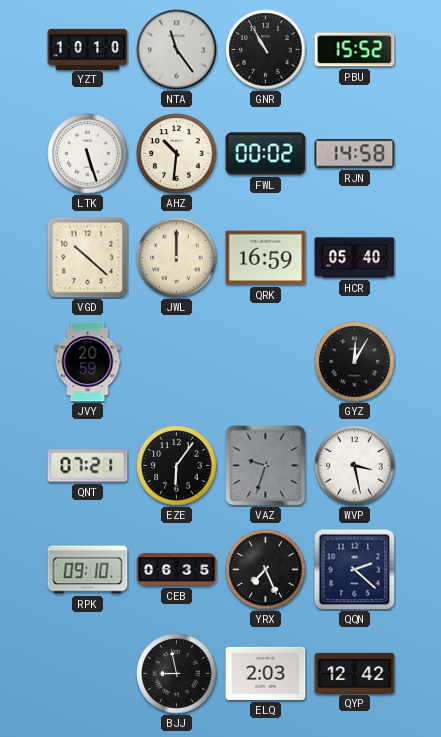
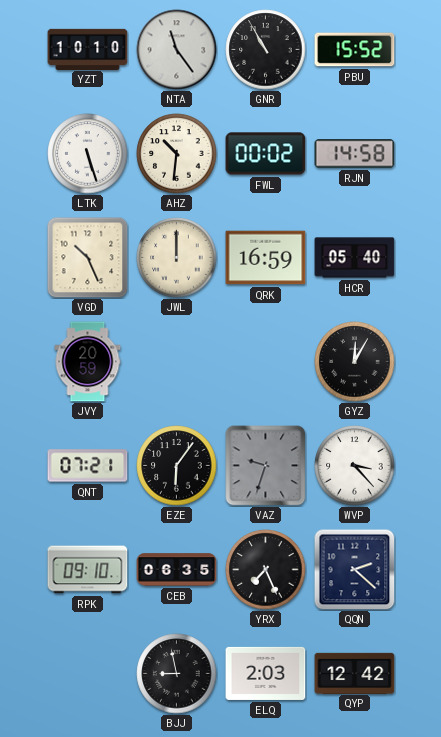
VGD: 10:22 -> 10:26 (88, 258)
WVP: 3:28 -> 3:23 (355, 466)
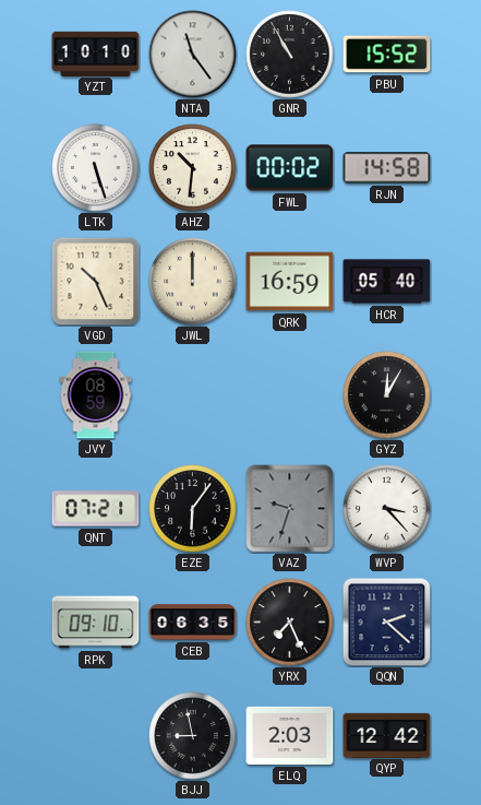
JVY: 20:59 -> 08:59 (96, 395)
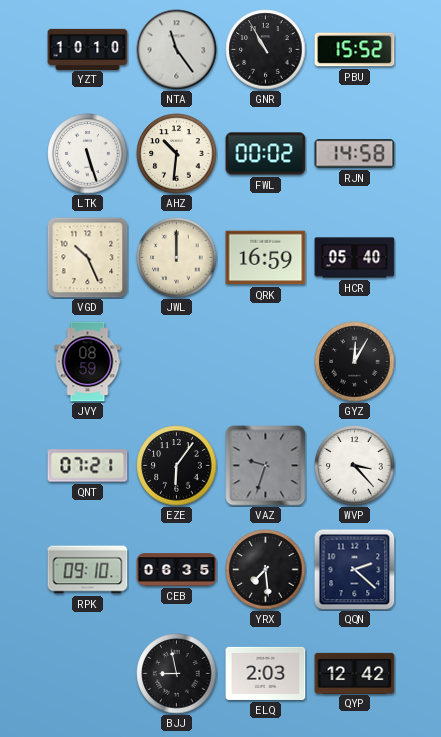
YRX: 7:26 -> 7:29 (266, 570)
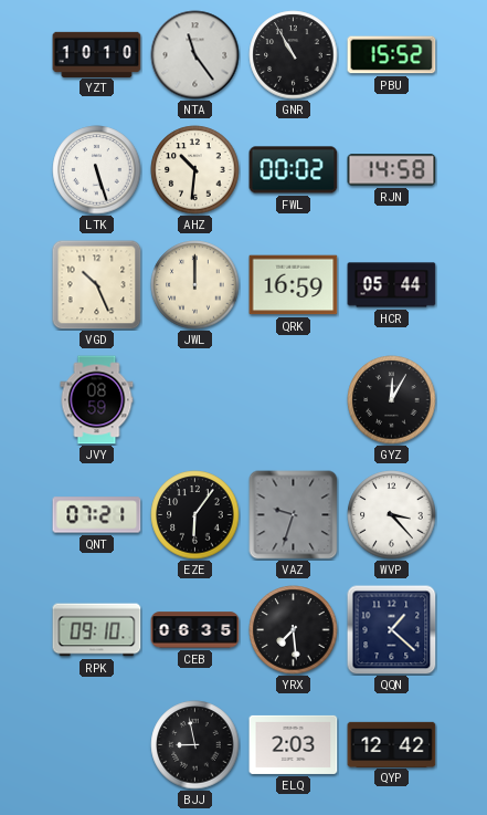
HCR: 05:40 -> 05:44 (392, 285)
QQN: 2:22 -> 1:22 (392, 630)
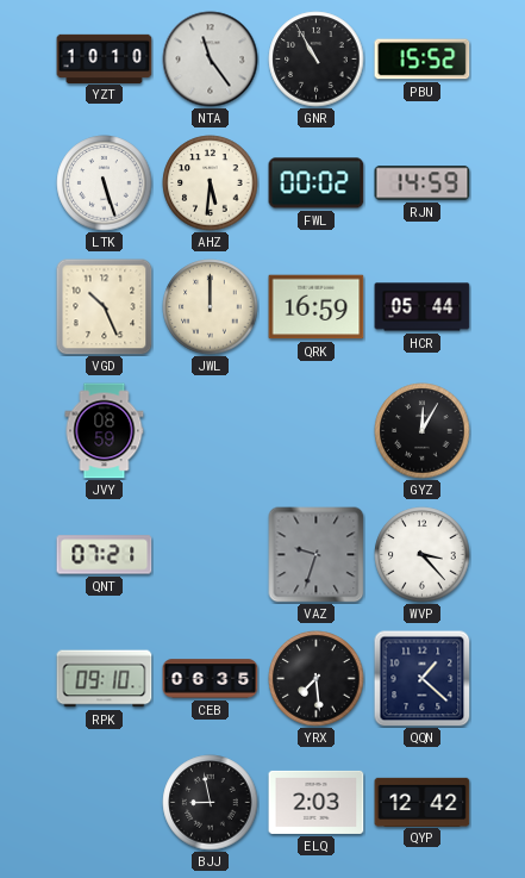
AHZ: 10:31 -> 5:31 (211, 183)
RJN: 14:58 -> 14:59 (423, 183)
EZE: 6:06 -> none (195, 515)
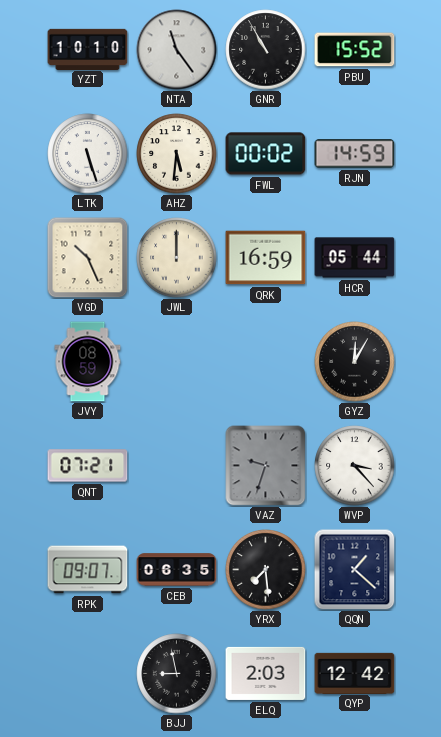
RPK: 09:10 -> 09:07 (88, 570)
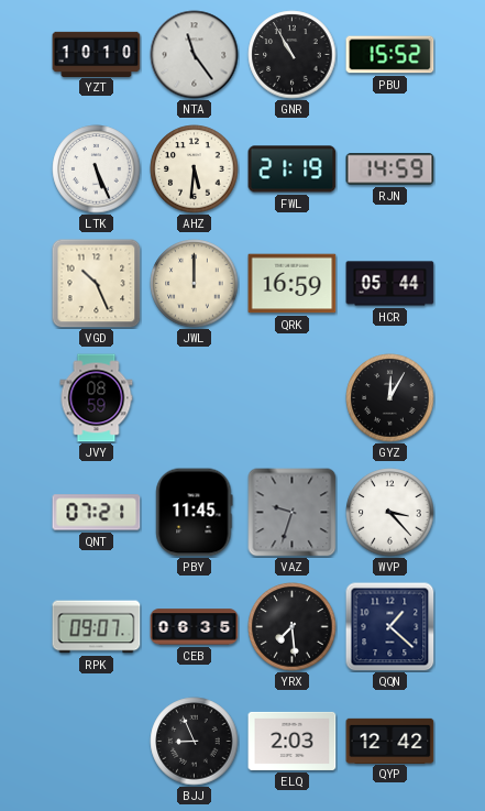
LTK: 5:27 -> 5:26 (97, 169)
FWL: 00:02 -> 21:19 (293, 169)
PBY: none -> 11:45 (195, 513)
BJJ: 8:58 -> 8:56 (195, 742)
